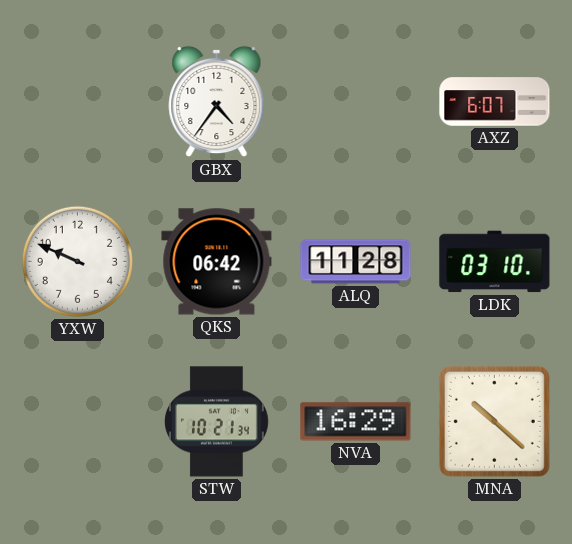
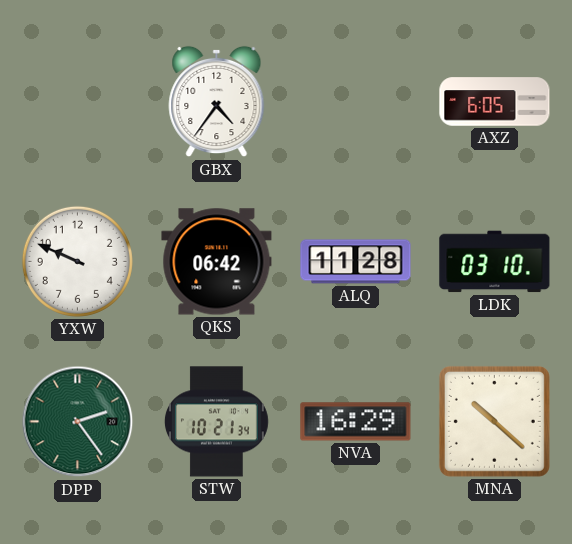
AXZ: 6:07 -> 6:05 (495, 102)
DPP: none -> 2:24 (78, 422)
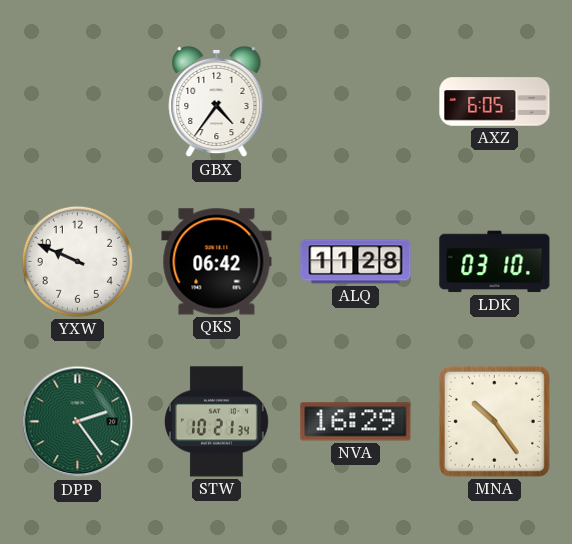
MNA: 10:22 -> 10:24 (494, 421)
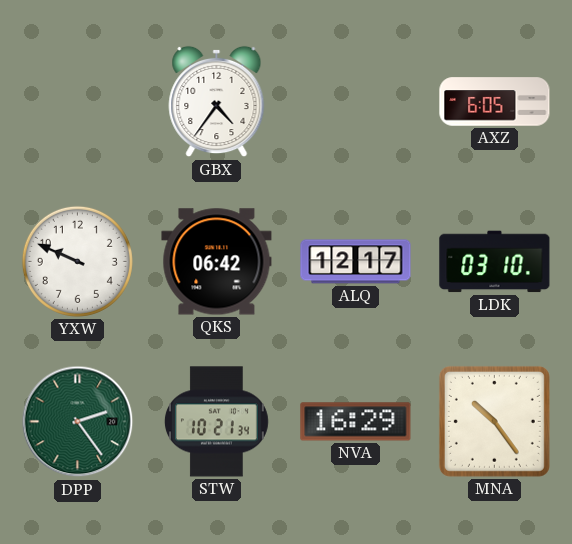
ALQ: 11:28 -> 12:17 (356, 262)
